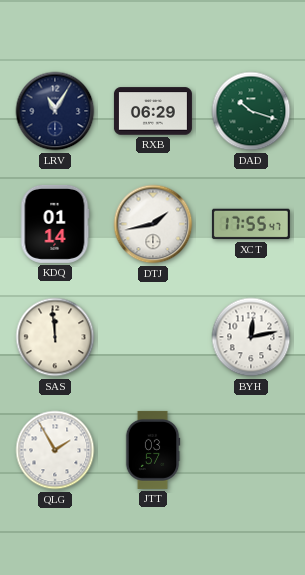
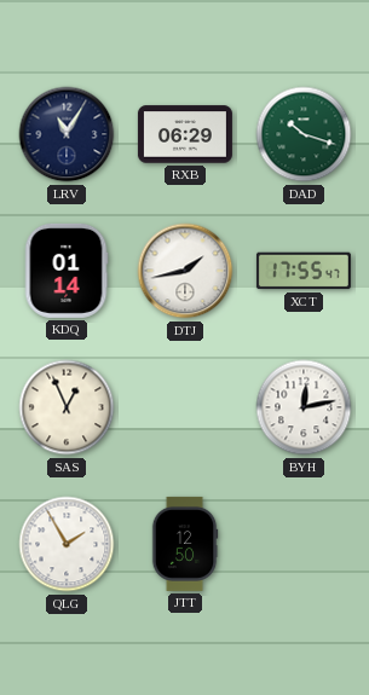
SAS: 11:59 -> 12:56 (67, 407)
JTT: 03:57 -> 12:50 (185, 544)
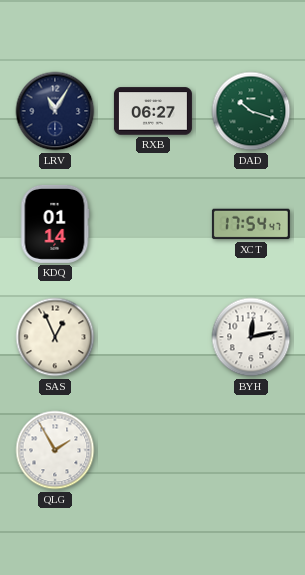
RXB: 06:29 -> 06:27 (153, 111)
DTJ: 1:43 -> none (185, 271)
XCT: 17:55 -> 17:54 (251, 224)
JTT: 12:50 -> none (185, 544)
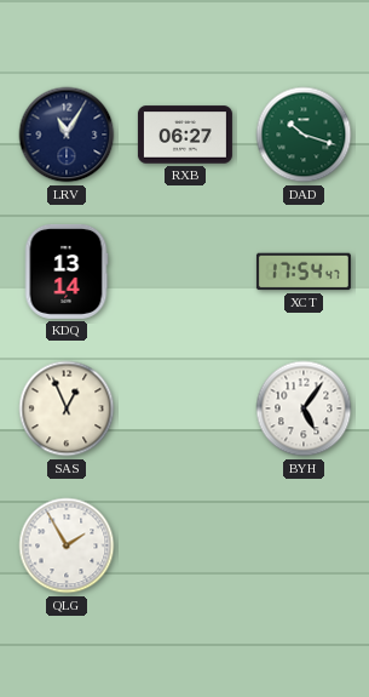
KDQ: 01:14 -> 13:14 (67, 272)
BYH: 12:13 -> 5:06 (304, 409)
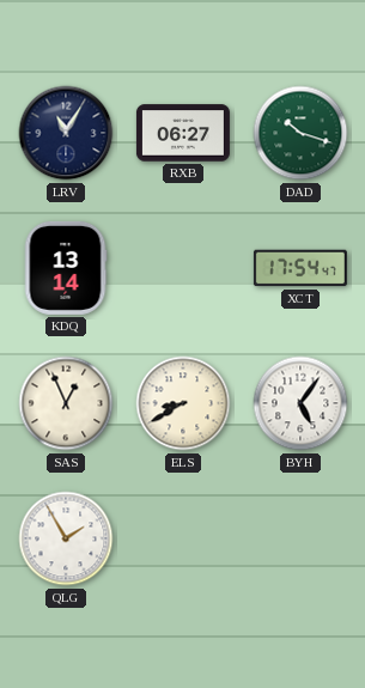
ELS: none -> 8:40 (183, 403)
